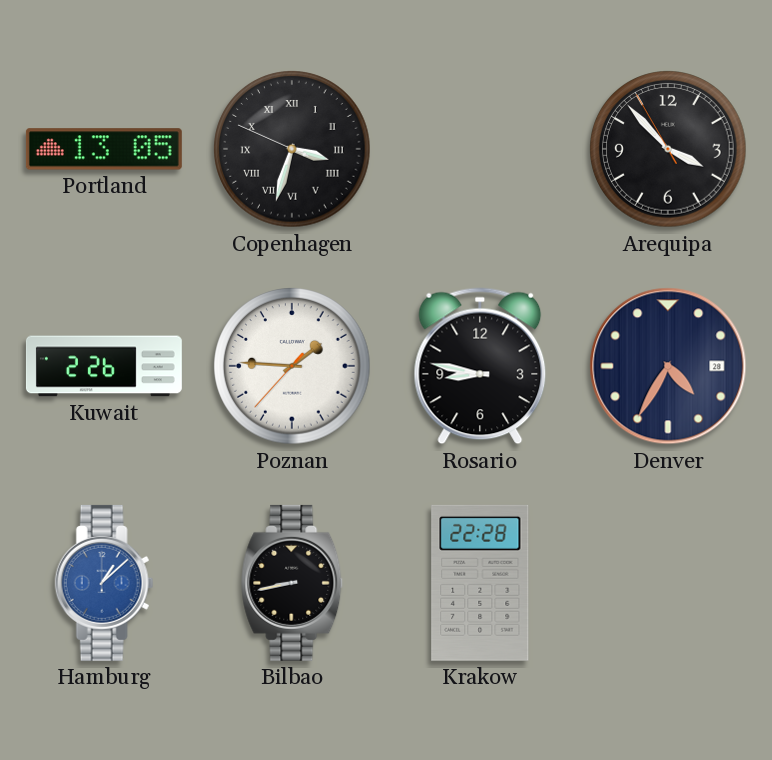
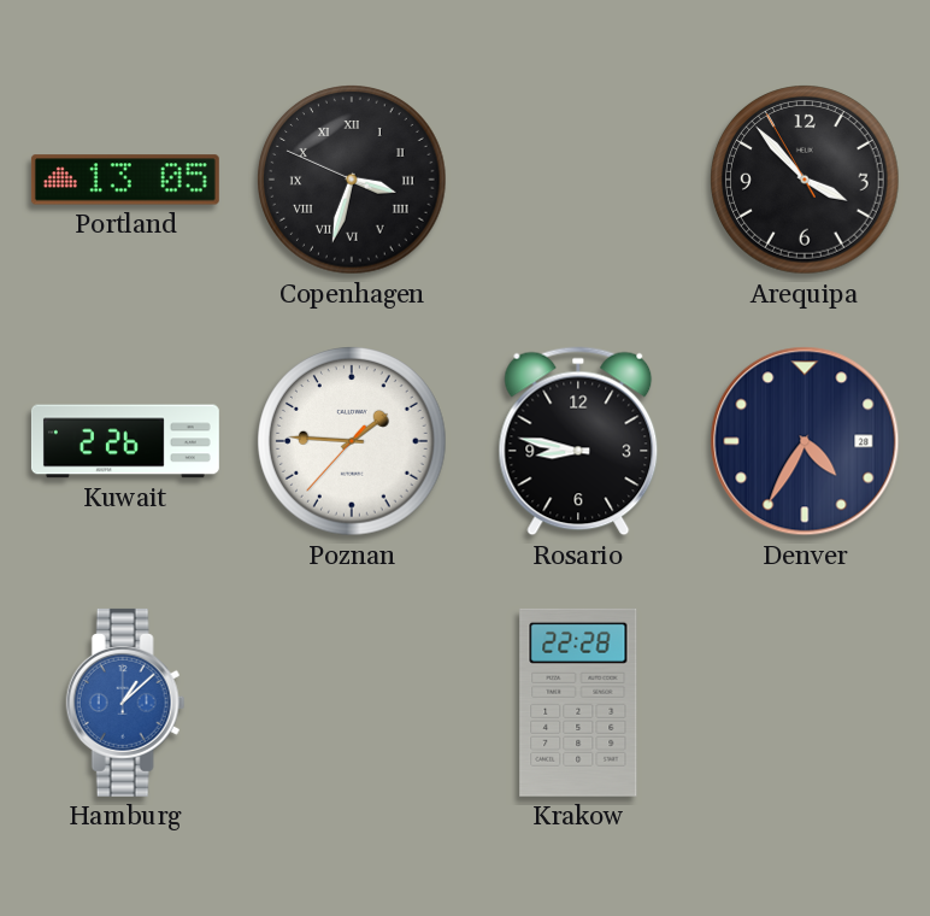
Bilbao: 8:43 -> none (293, 583)
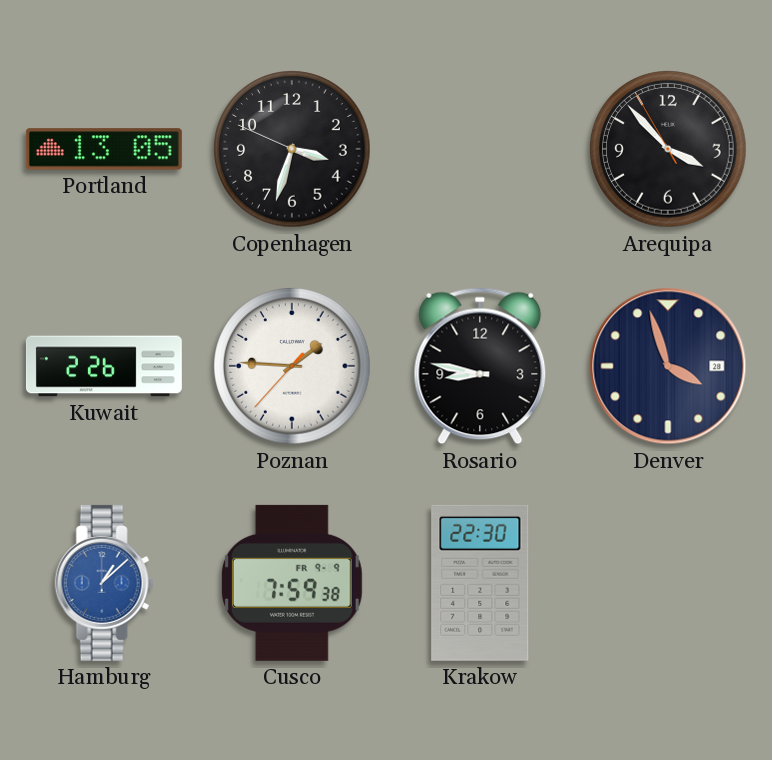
Copenhagen numerals: Roman -> Arabic (292, 149)
Denver: 4:35 -> 3:57 (668, 366)
Cusco: none -> 7:59 (292, 583)
Krakow: 22:28 -> 22:30 (480, 583)
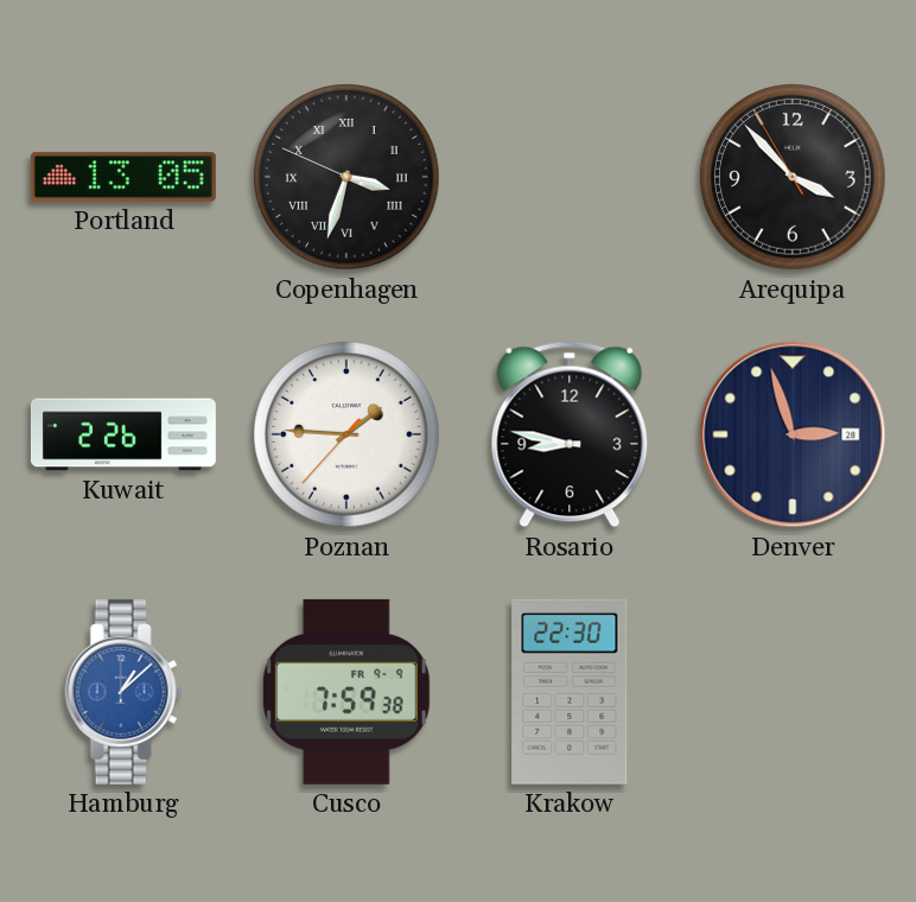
Copenhagen numerals: Arabic -> Roman (346, 177)
Denver: 3:57 -> 2:57 (793, 434)
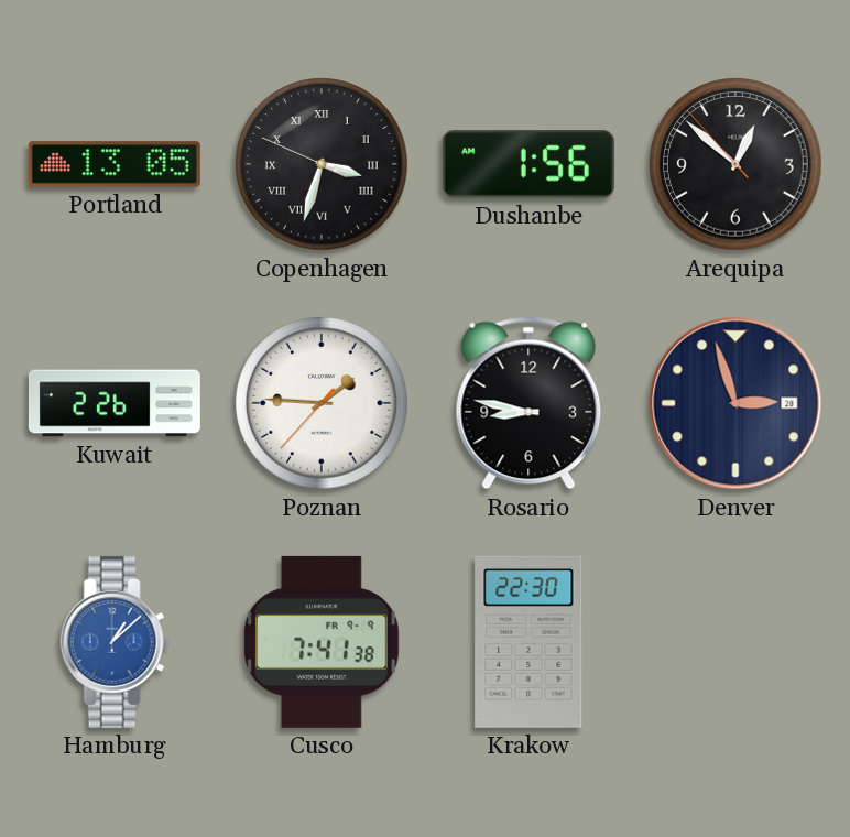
Dushanbe: none -> 1:56 (528, 164)
Arequipa: 3:52 -> 12:51 (735, 164)
Cusco: 7:59 -> 7:41 (322, 642)
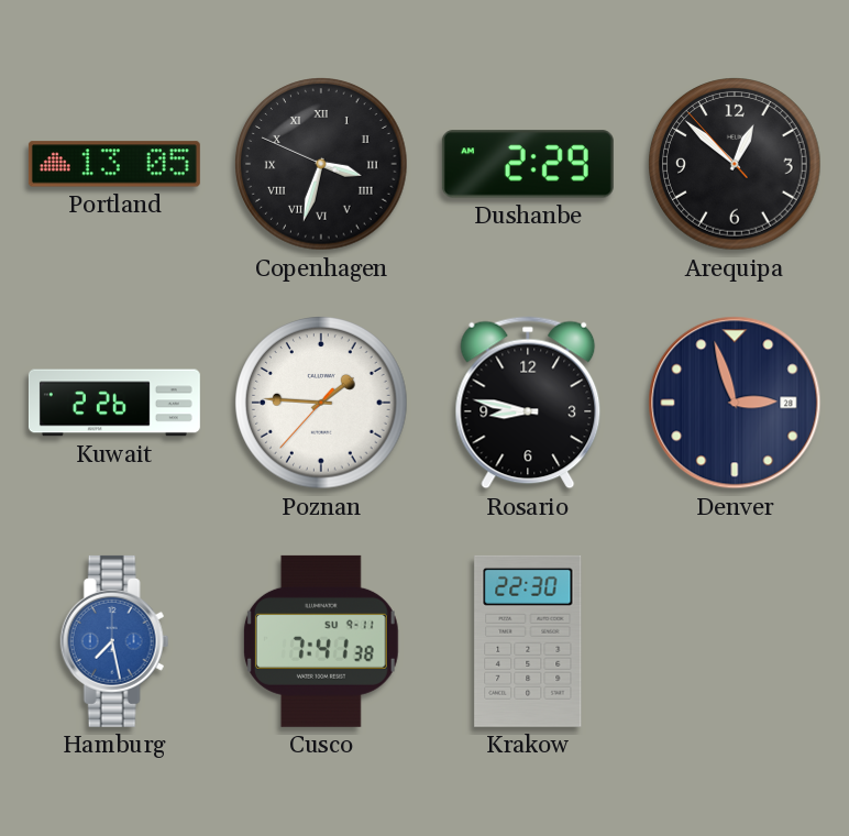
Dushanbe: 1:56 -> 2:29 (528, 164)
Hamburg: 1:08 -> 7:28 (114, 641)
Cusco date: FR 9-9 -> SU 9-11 (321, 641)
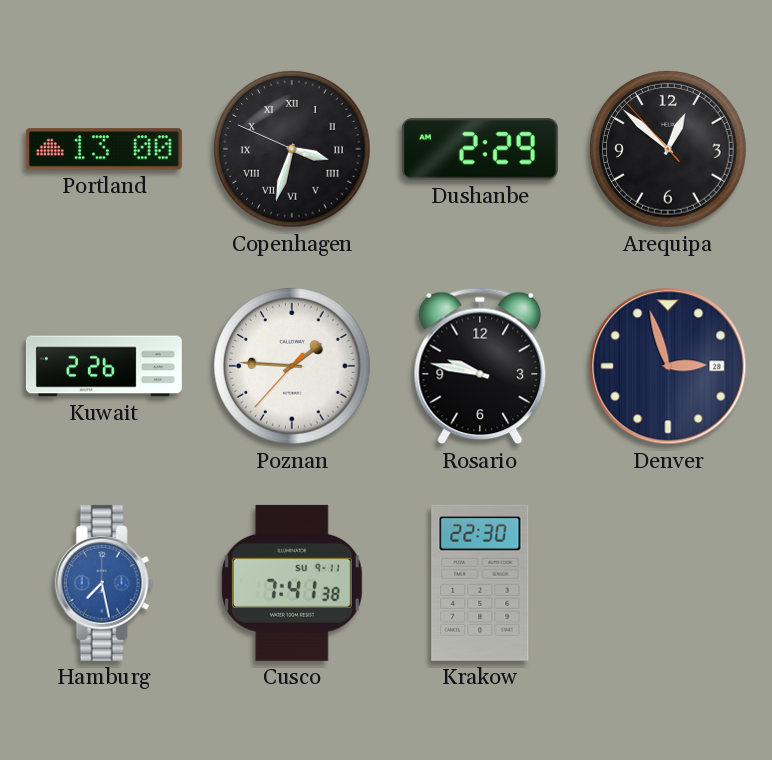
Portland: 13:05 -> 13:00 (104, 149)
Rosario: 8:47 -> 9:47 (480, 366)
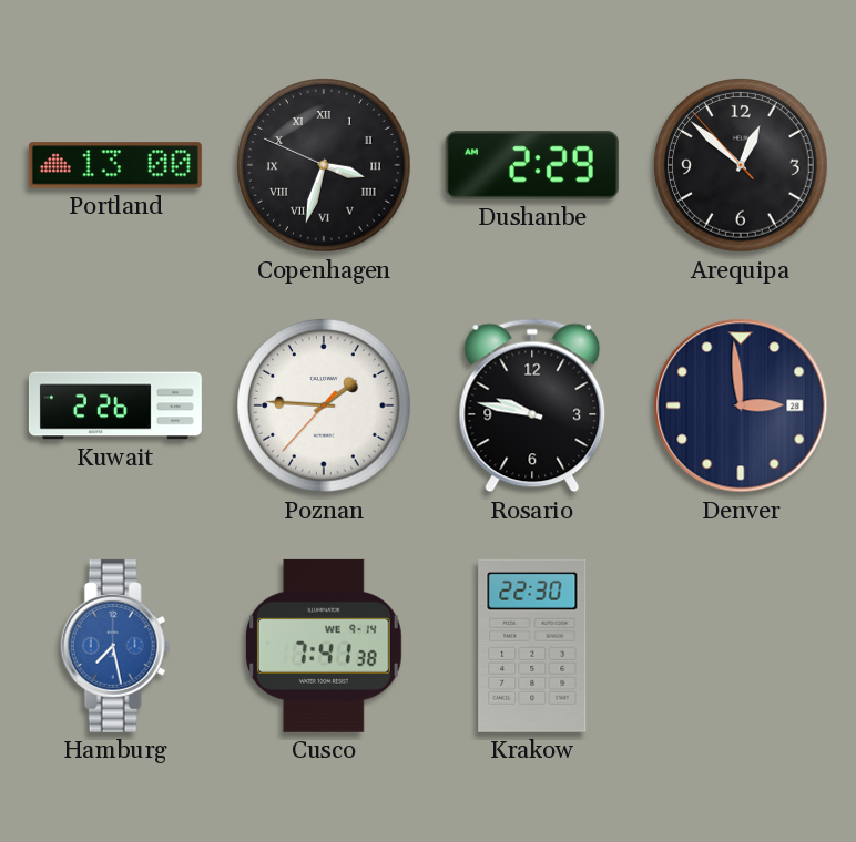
Denver: 2:57 -> 2:59 (741, 405)
Cusco date: SU 9-11 -> WE 9-14 (324, 646)
